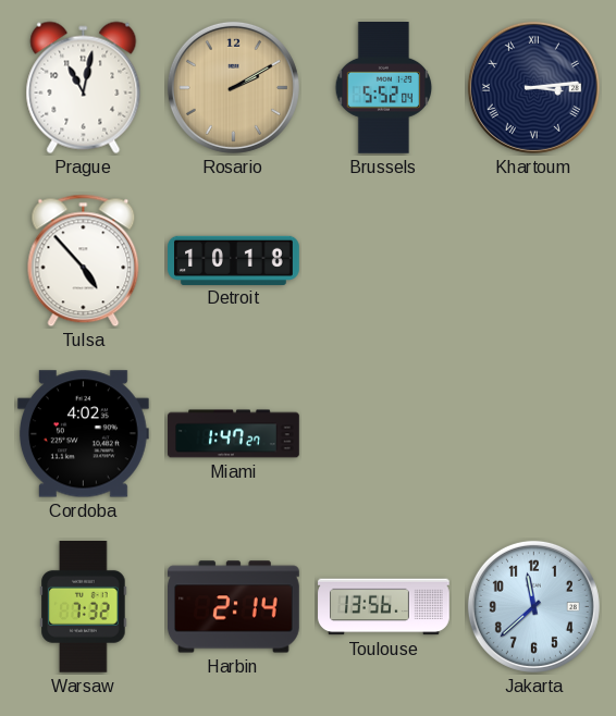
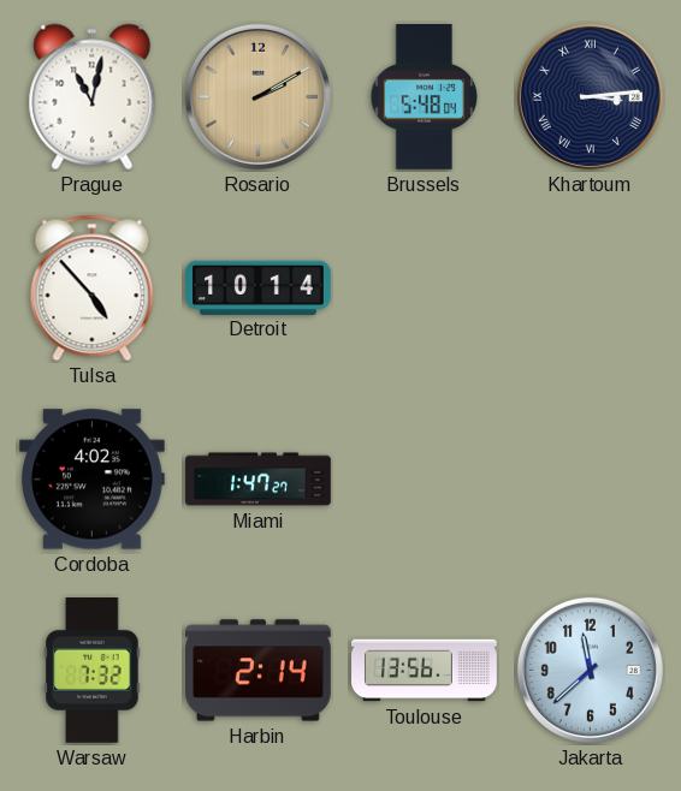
Brussels: 5:52 -> 5:48 (425, 97)
Detroit: 10:18 -> 10:14 (259, 287)
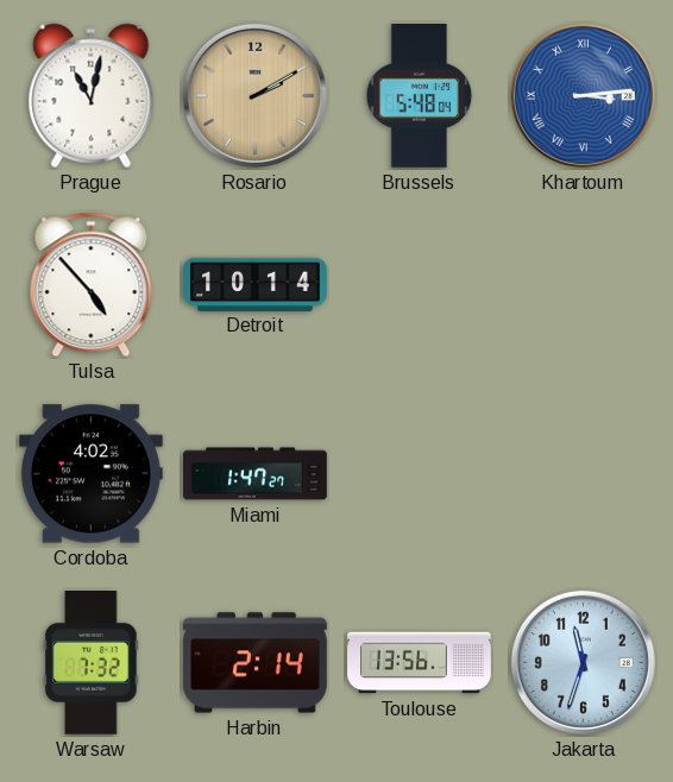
Khartoum dial: navy -> blue (583, 95)
Jakarta: 11:38 -> 11:33 (583, 662)
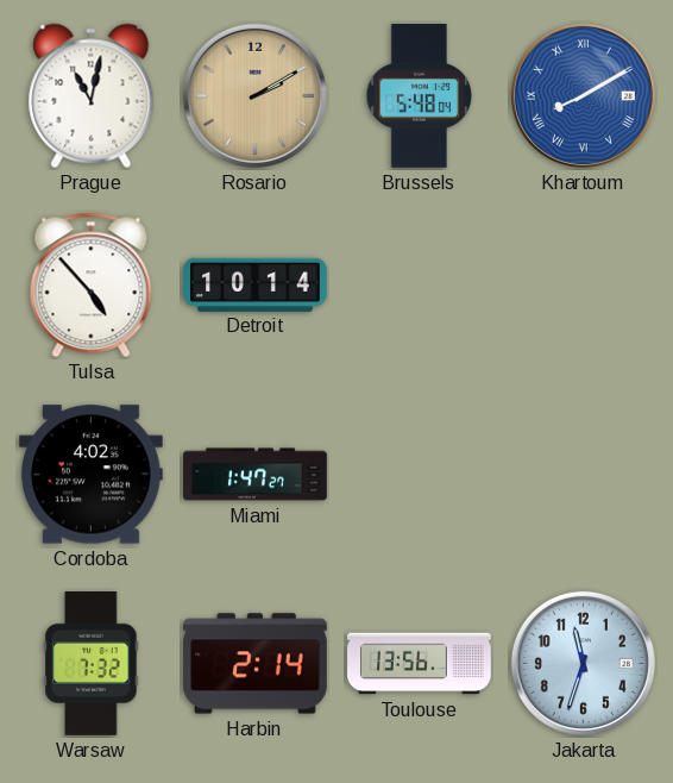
Khartoum: 3:14 -> 8:10 (583, 95)
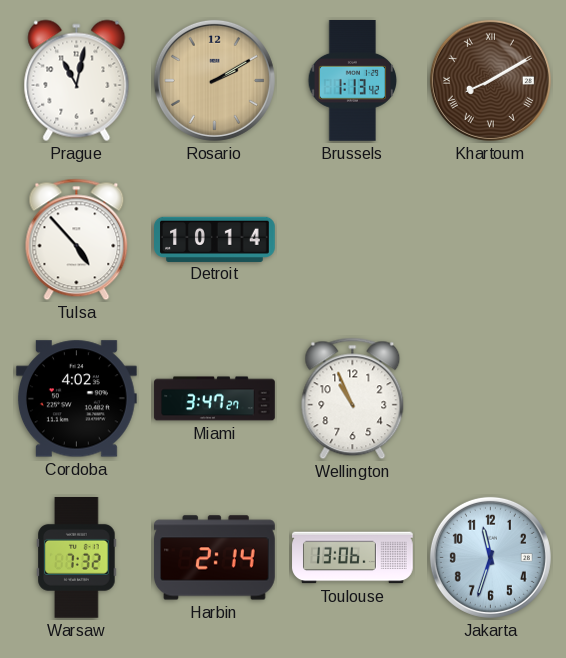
Brussels: 5:48 -> 1:13 (353, 81)
Khartoum dial: blue -> brown (490, 80)
Miami: 1:47 -> 3:47 (215, 399)
Wellington: none -> 10:56 (353, 399)
Toulouse: 13:56 -> 13:06 (353, 558)
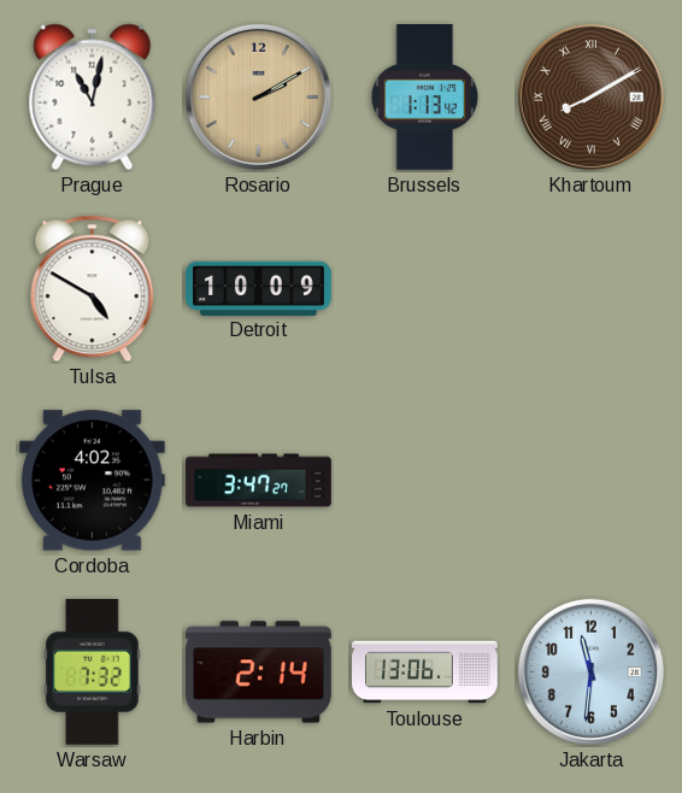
Tulsa: 4:53 -> 4:50 (93, 289)
Detroit: 10:14 -> 10:09 (259, 288)
Wellington: 10:56 -> none (353, 399)
Jakarta: 11:33 -> 11:31 (590, 671)
